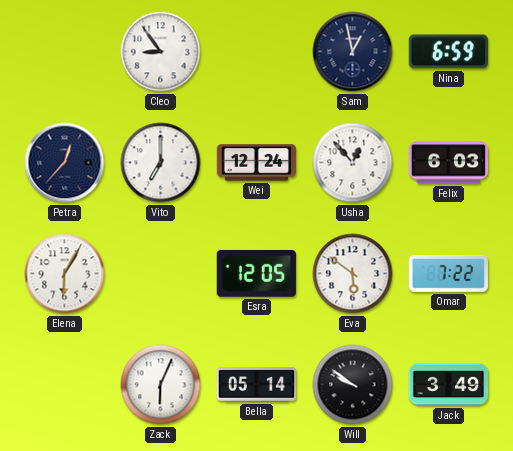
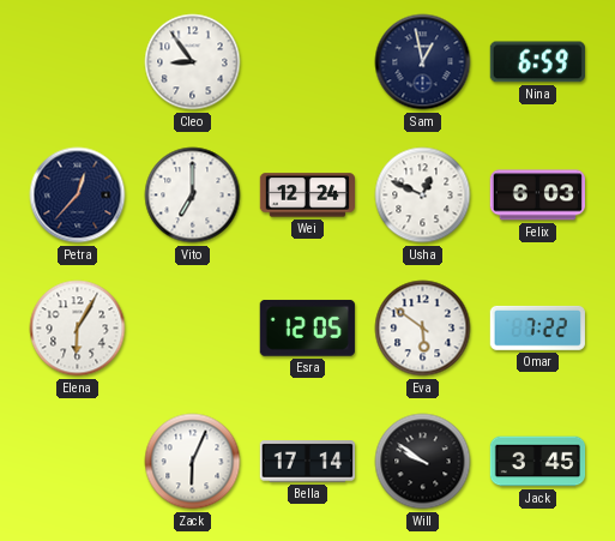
Usha: 12:53 -> 12:49 (423, 196)
Bella: 05:14 -> 17:14 (308, 462)
Jack: 3:49 -> 3:45 (538, 462)
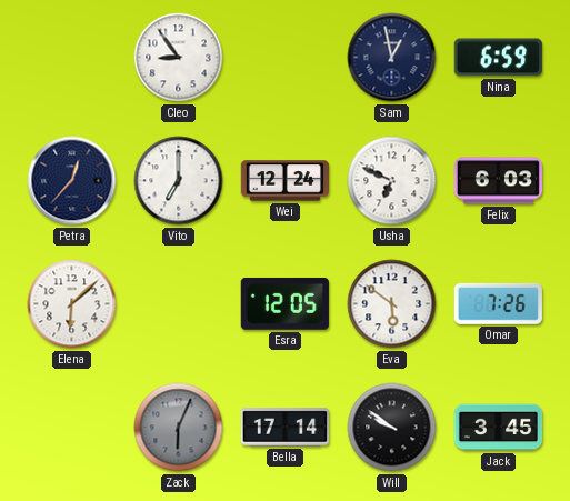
Usha: 12:49 -> 6:49 (392, 181)
Elena: 6:05 -> 6:08 (72, 304)
Omar: 7:22 -> 7:26 (498, 303)
Zack dial: white -> grey (179, 428)
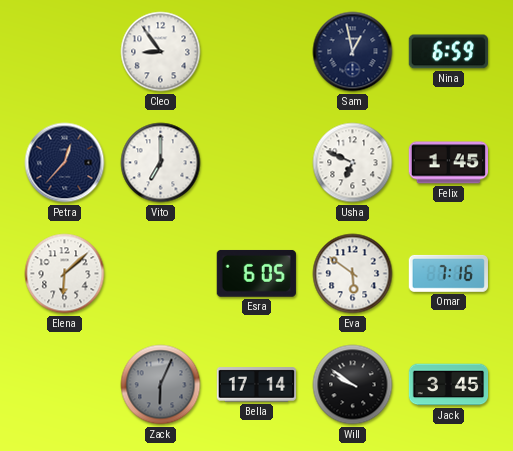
Wei: 12:24 -> none (284, 181)
Felix: 6:03 -> 1:45 (448, 163)
Esra: 12:05 -> 6:05 (256, 273)
Omar: 7:26 -> 7:16 (448, 273)
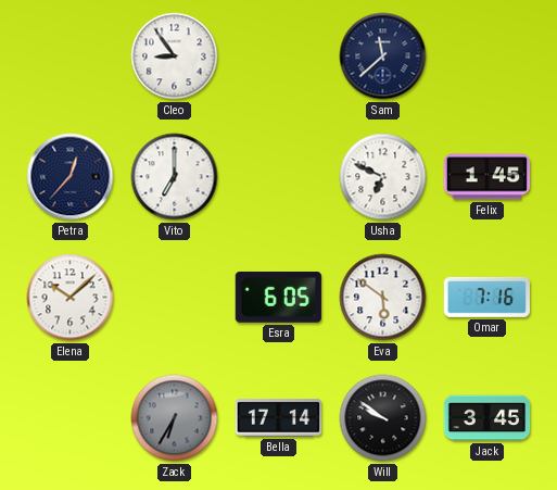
Sam: 12:58 -> 11:38 (383, 56)
Nina: 6:59 -> none (448, 52)
Elena: 6:08 -> 10:08 (71, 298)
Zack: 6:04 -> 6:35 (175, 418)
